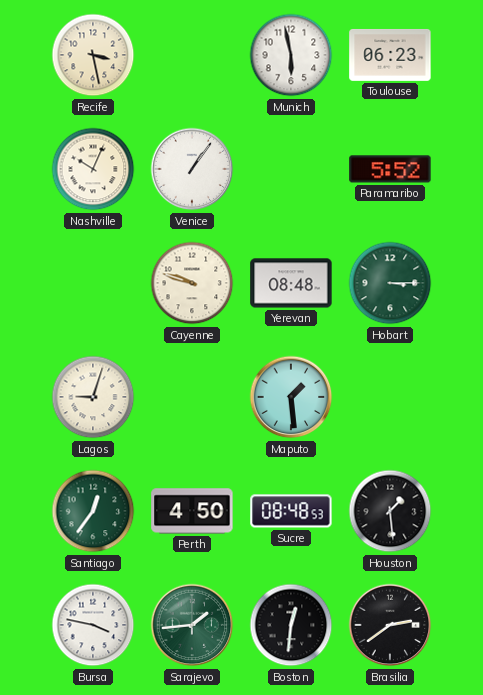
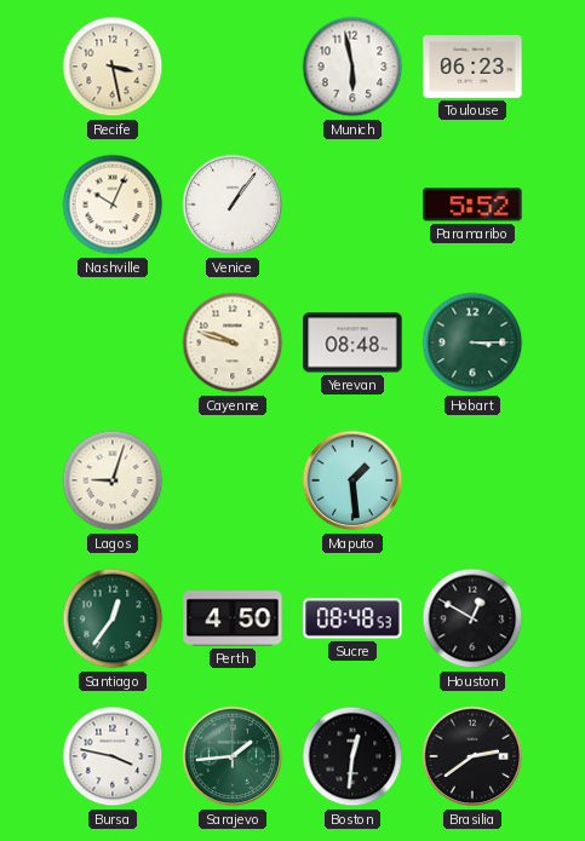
Houston: 1:29 -> 12:50 (472, 618)
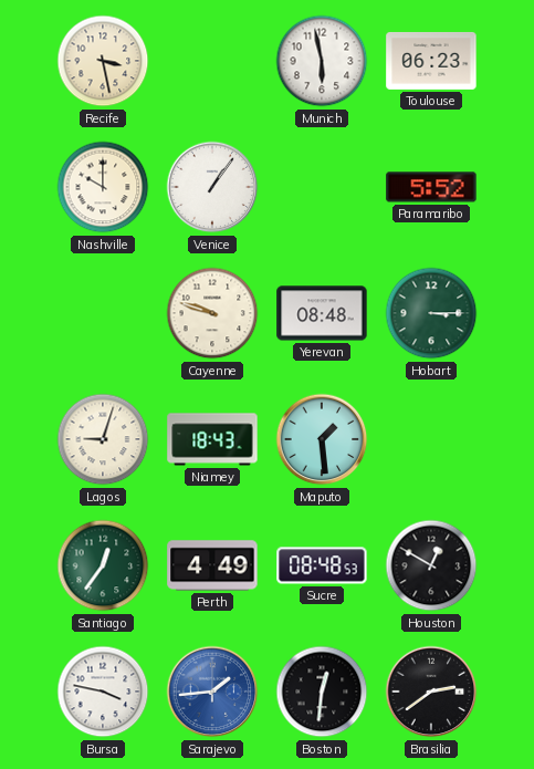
Nashville: 10:04 -> 10:00 (103, 187)
Niamey: none -> 18:43 (212, 439)
Perth: 4:50 -> 4:49 (212, 565)
Sarajevo dial: green -> blue (212, 692)
